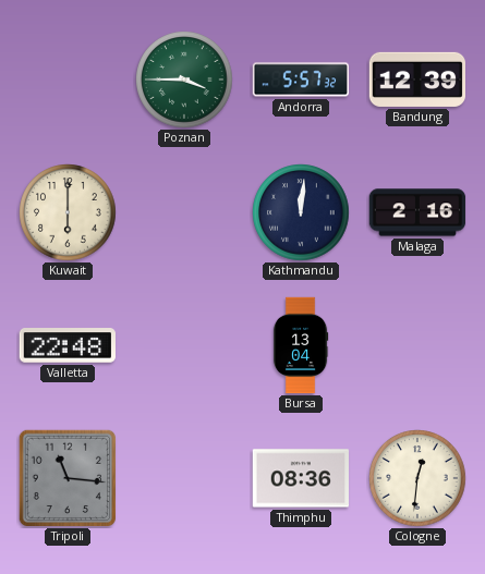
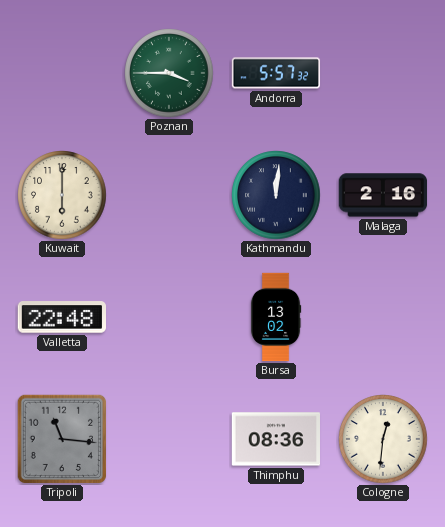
Bandung: 12:39 -> none (416, 80)
Bursa: 13:04 -> 13:02 (276, 317)
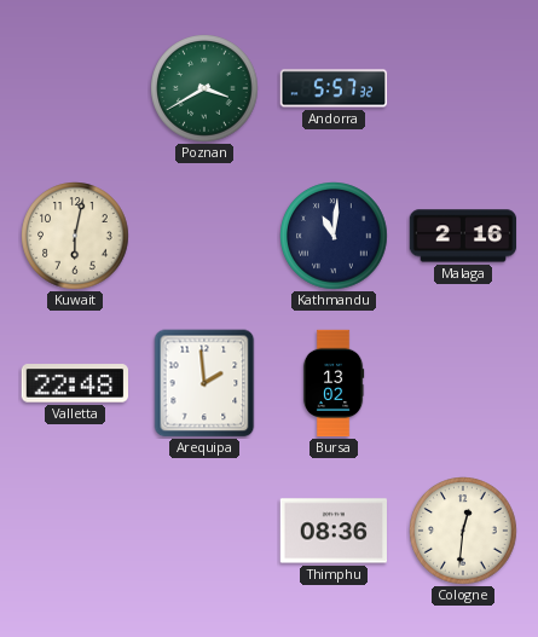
Poznan: 3:45 -> 3:40 (204, 88)
Kuwait: 6:00 -> 6:02 (75, 236)
Kathmandu: 12:01 -> 11:01 (334, 236)
Arequipa: none -> 1:59 (204, 383)
Tripoli: 11:16 -> none (61, 438)
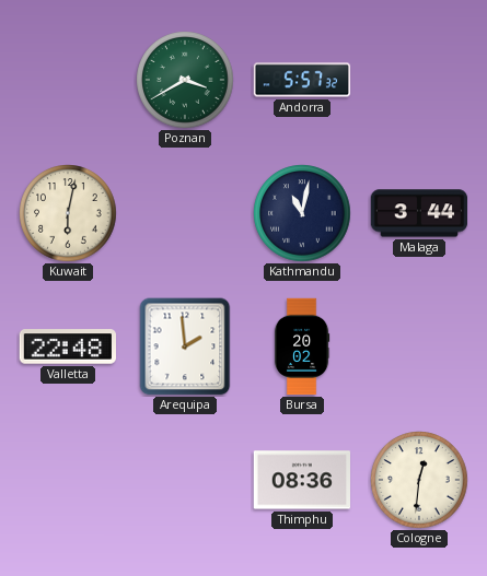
Kathmandu: 11:01 -> 11:02 (302, 213)
Malaga: 2:16 -> 3:44 (419, 213)
Bursa: 13:02 -> 20:02 (302, 346)
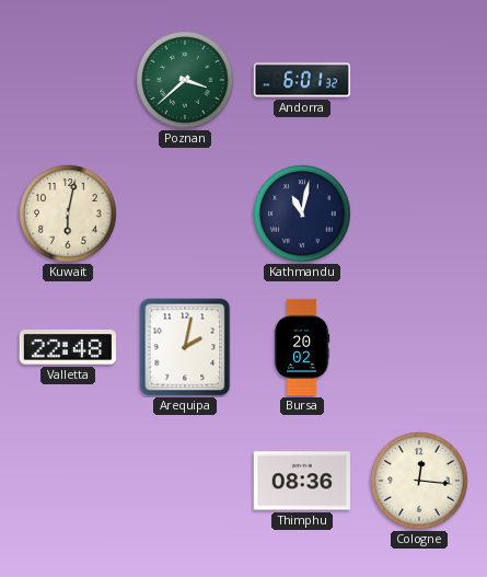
Poznan: 3:40 -> 3:38 (185, 80)
Andorra: 5:57 -> 6:01 (302, 80)
Malaga: 3:44 -> none (419, 213)
Arequipa: 1:59 -> 2:02 (185, 347)
Cologne: 12:31 -> 12:16 (419, 481)
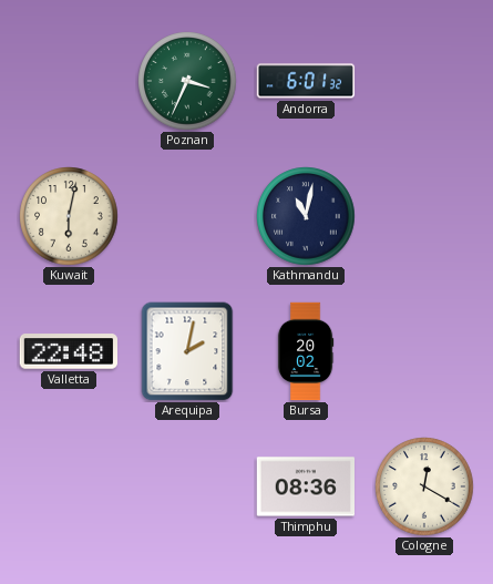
Poznan: 3:38 -> 3:34 (187, 81)
Cologne: 12:16 -> 12:20 (424, 486)
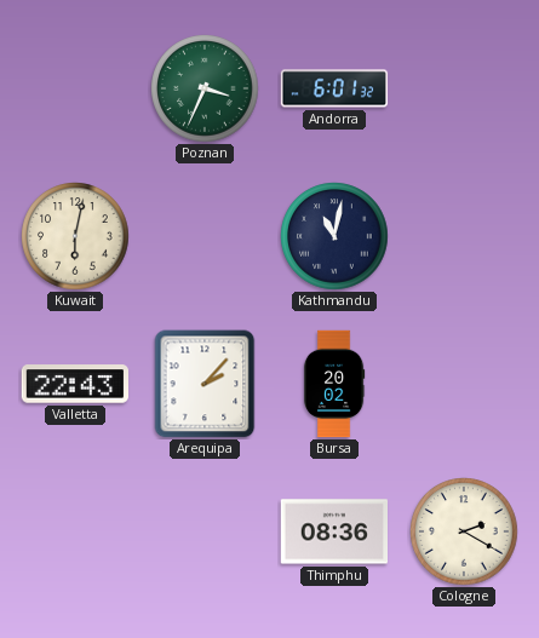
Valletta: 22:48 -> 22:43 (74, 384)
Arequipa: 2:02 -> 2:07 (205, 384)
Cologne: 12:20 -> 2:20 (464, 531)
